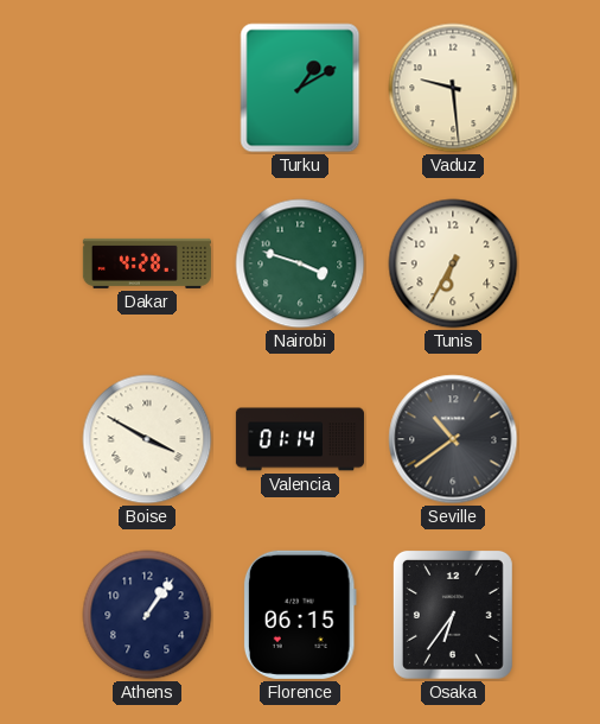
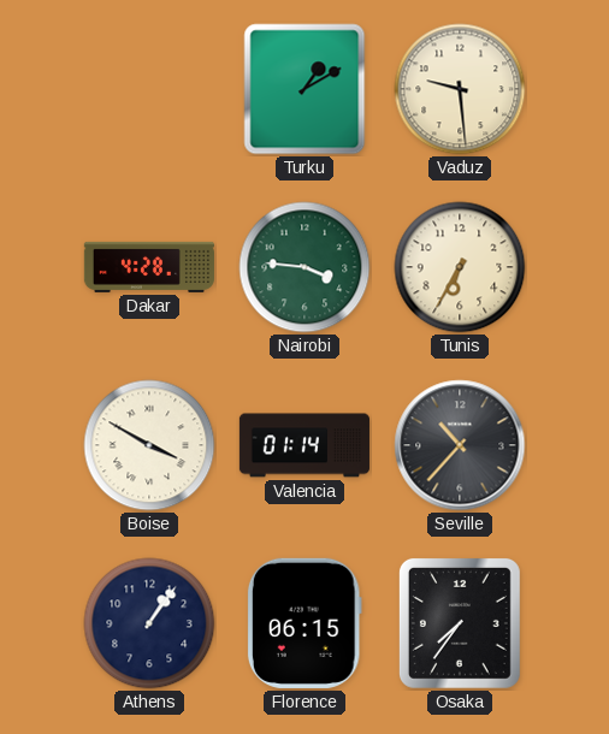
Nairobi: 3:48 -> 3:46 (304, 267)
Seville: 10:39 -> 10:37 (460, 445)
Osaka: 6:36 -> 7:36 (460, 623)
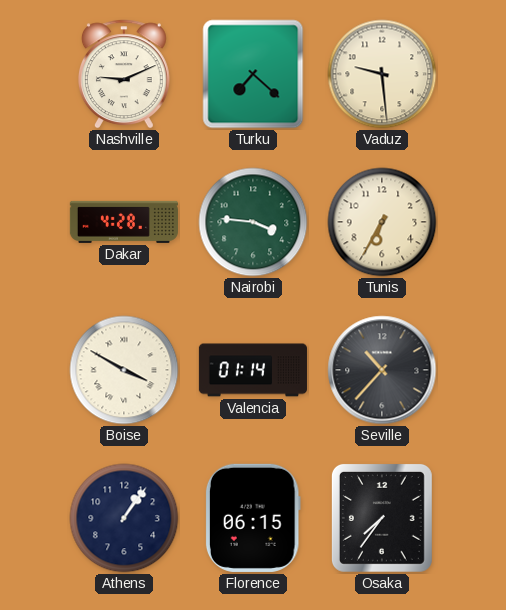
Nashville: none -> 9:11 (124, 74)
Turku: 1:10 -> 7:22 (253, 74)
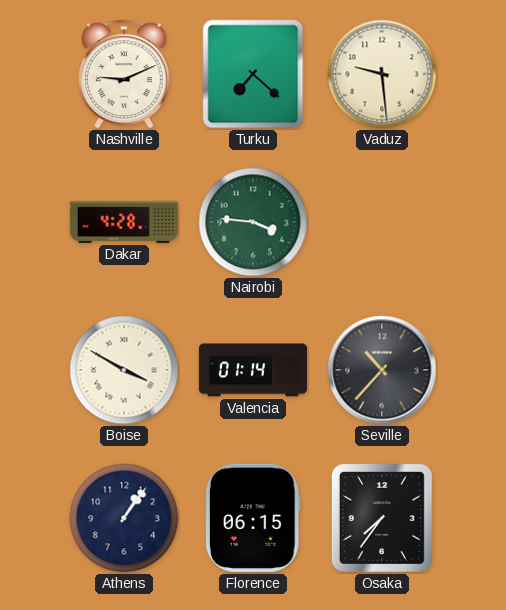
Tunis: 6:35 -> none (382, 222)
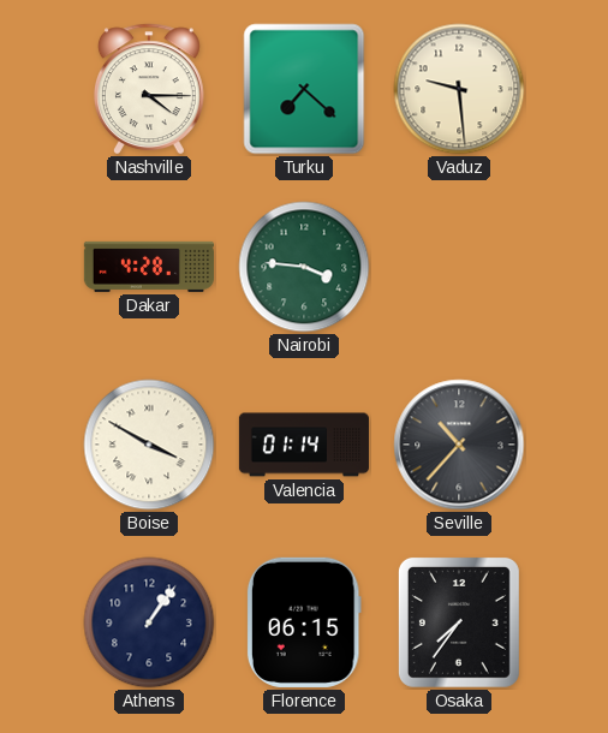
Nashville: 9:11 -> 4:15 (149, 89)
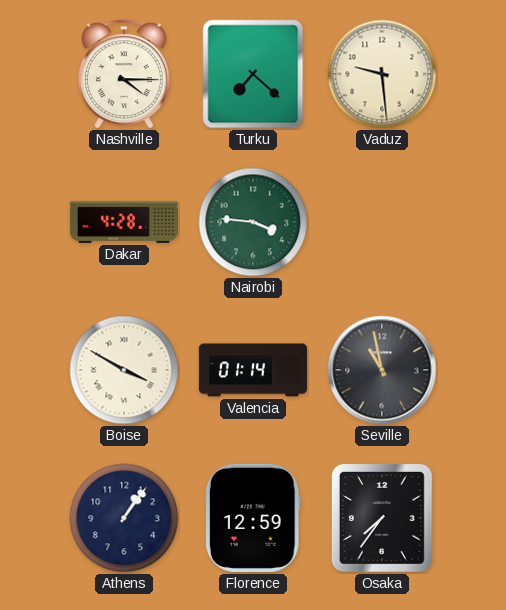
Seville: 10:37 -> 10:58 (382, 370)
Florence: 06:15 -> 12:59 (253, 518)
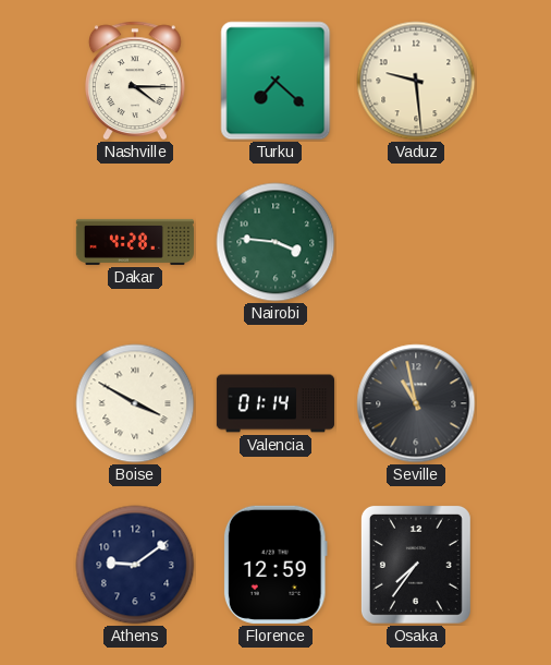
Athens: 1:06 -> 9:09 (135, 565)
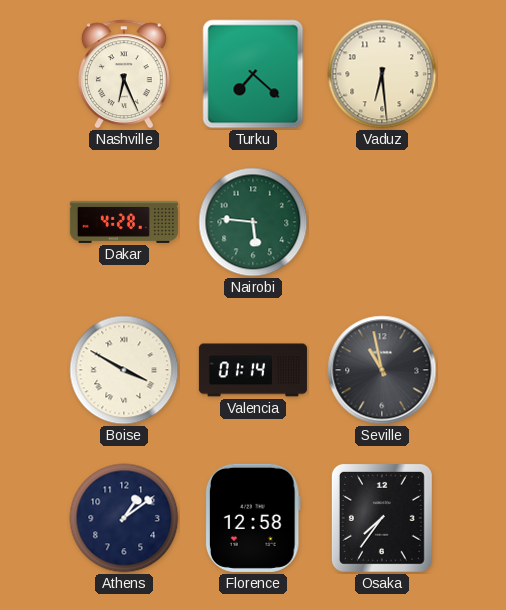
Nashville: 4:15 -> 6:26 (124, 74)
Vaduz: 9:29 -> 6:29 (382, 74)
Nairobi: 3:46 -> 5:46 (253, 222)
Athens: 9:09 -> 1:09 (124, 518)
Florence: 12:59 -> 12:58 (253, 518)
